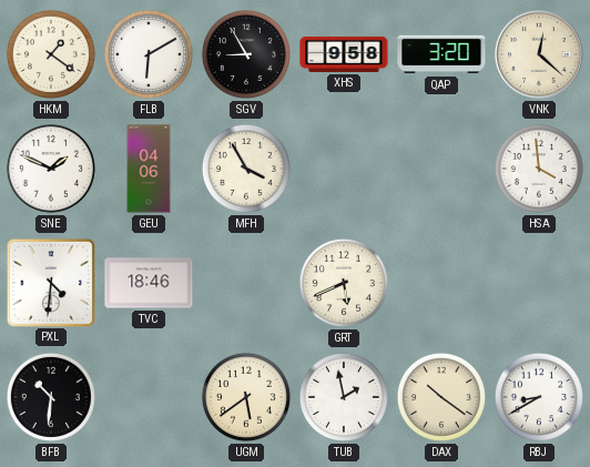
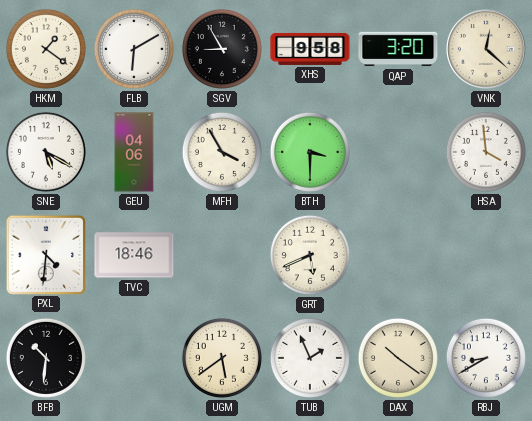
SNE: 1:49 -> 5:20 (46, 152)
BTH: none -> 3:30 (310, 152)
TUB: 1:58 -> 1:56 (310, 358)
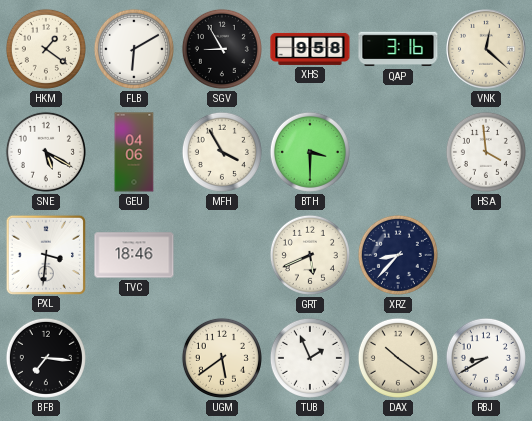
QAP: 3:20 -> 3:16 (398, 49)
PXL: 4:31 -> 3:31 (45, 254)
XRZ: none -> 8:37 (398, 255)
BFB: 10:31 -> 7:16 (46, 358)
